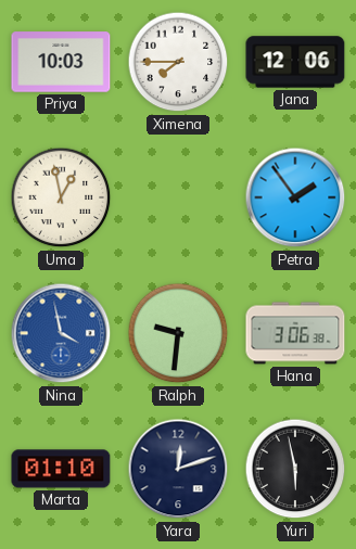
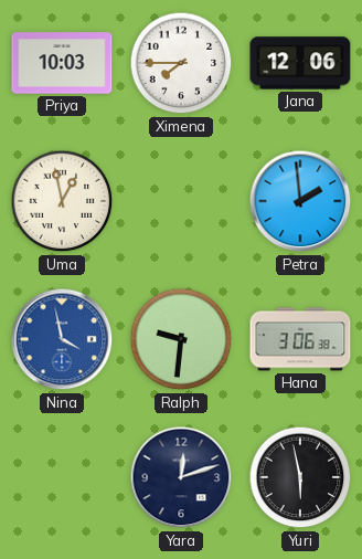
Petra: 1:54 -> 1:59 (300, 201)
Marta: 01:10 -> none (61, 469)
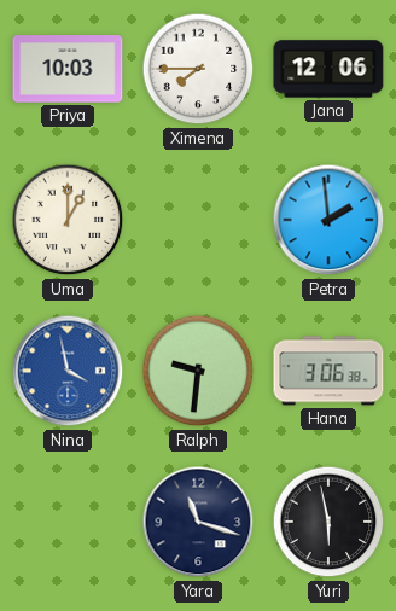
Uma: 12:58 -> 1:00 (68, 220)
Yara: 12:12 -> 11:18 (198, 522)
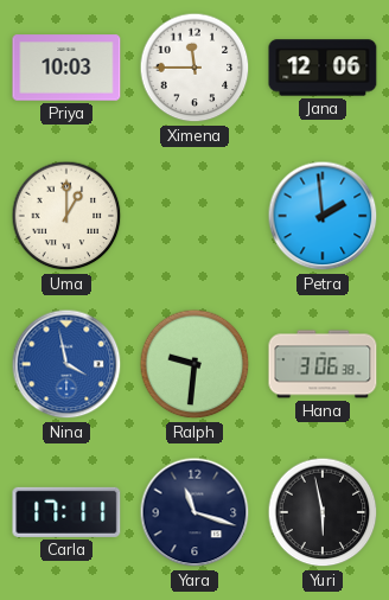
Ximena: 7:45 -> 11:45 (194, 68)
Carla: none -> 17:11 (66, 512)
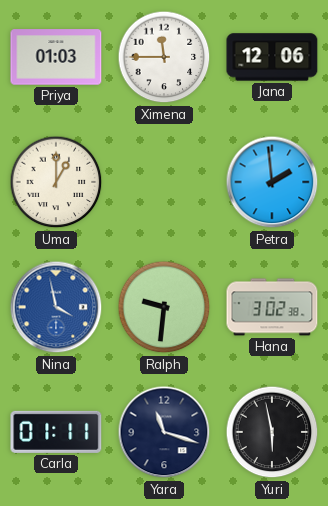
Priya: 10:03 -> 01:03 (56, 57)
Hana: 3:06 -> 3:02 (272, 307)
Carla: 17:11 -> 01:11 (56, 432)
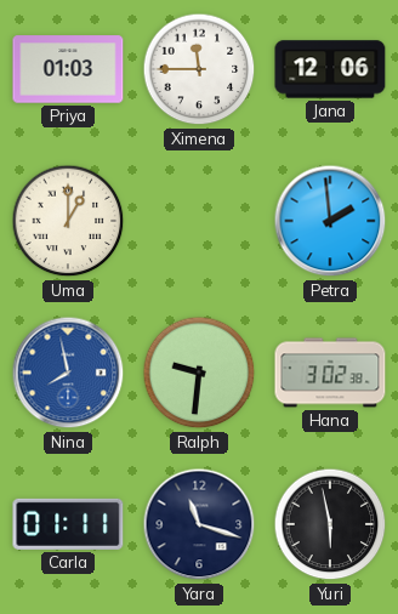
Nina: 3:58 -> 7:58 (68, 373)
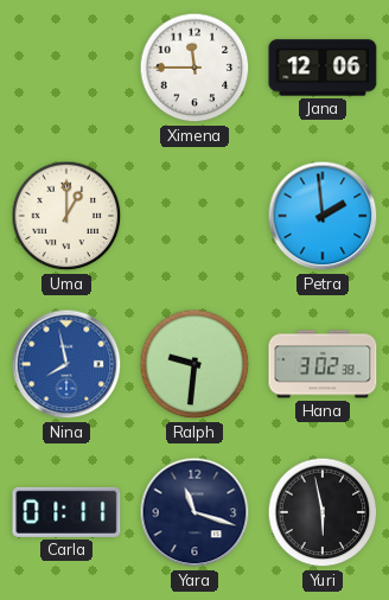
Priya: 01:03 -> none (68, 69)
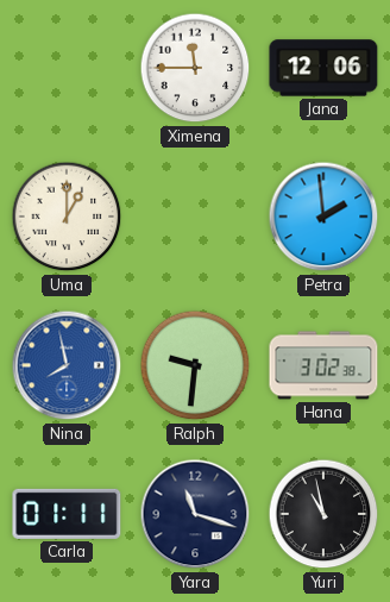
Yuri: 5:58 -> 10:58 (323, 514)
